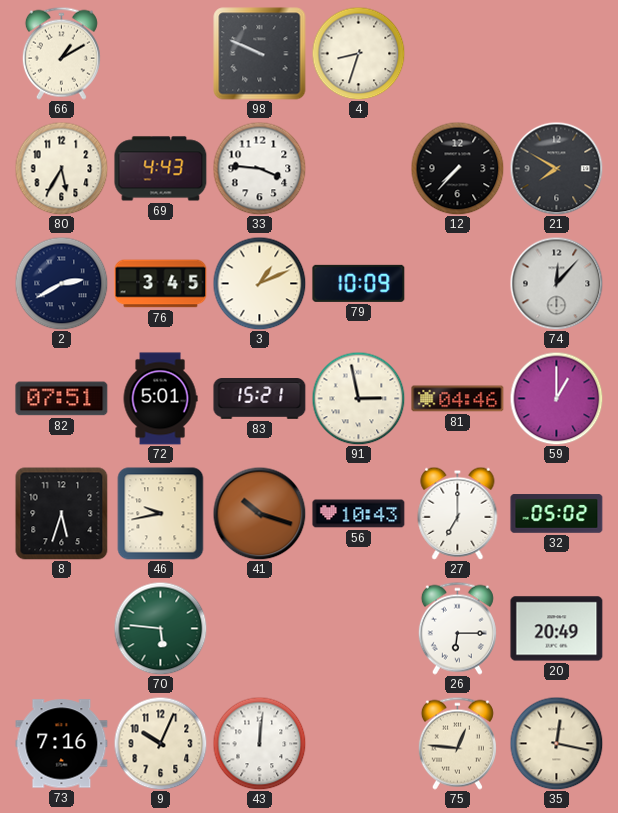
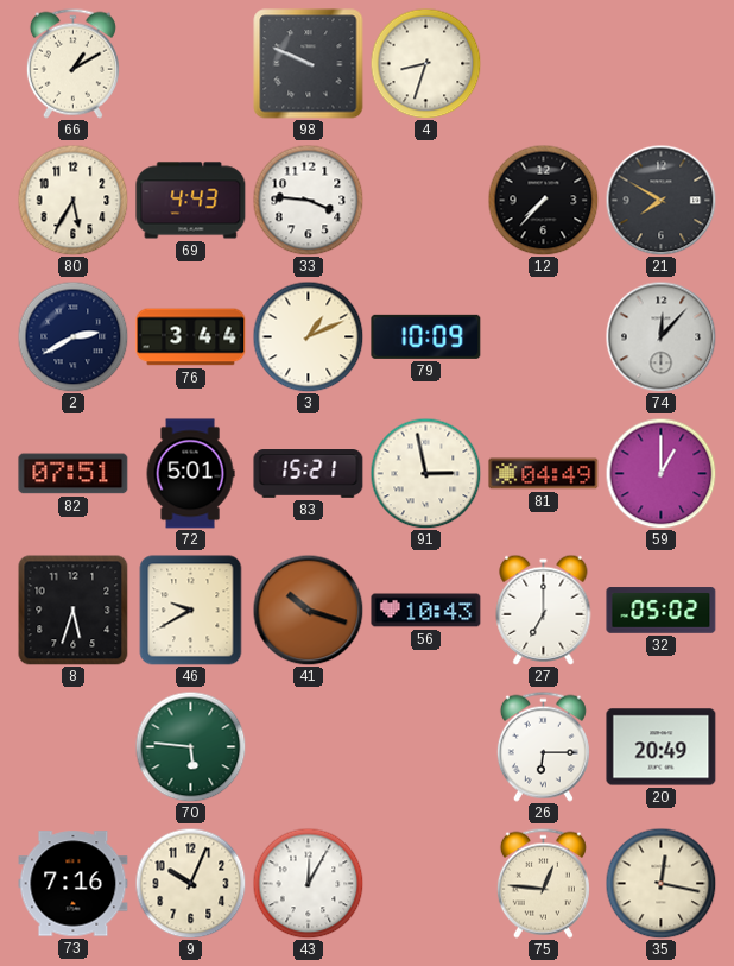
76: 3:45 -> 3:44 (191, 337)
81: 04:46 -> 04:49 (544, 474)
46: 9:43 -> 9:40 (191, 611)
43: 12:01 -> 12:05 (308, 883)
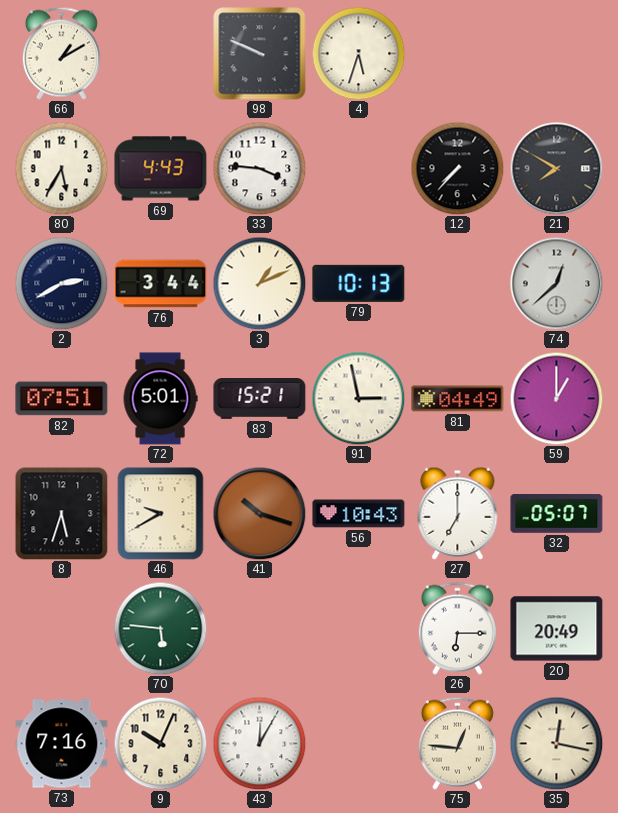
4: 8:33 -> 5:33 (358, 53)
79: 10:09 -> 10:13 (359, 283)
74: 12:07 -> 12:38 (556, 283)
32: 05:02 -> 05:07 (557, 514)
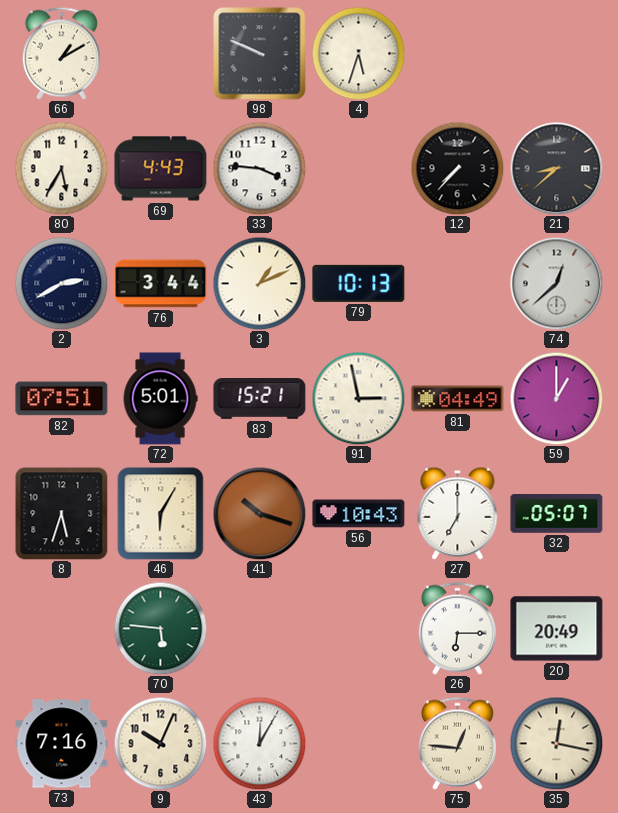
21: 7:50 -> 8:38 (556, 168)
46: 9:40 -> 6:05 (161, 514)
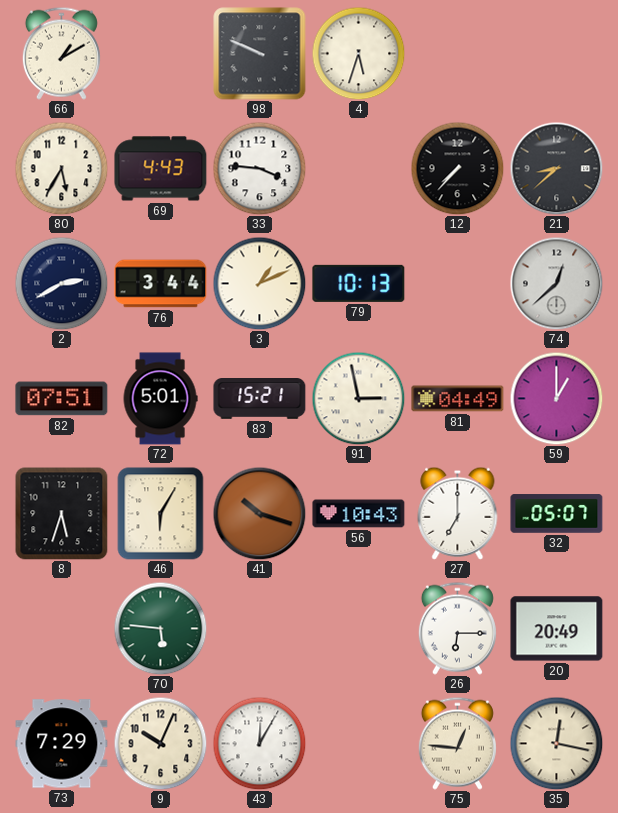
73: 7:16 -> 7:29 (62, 744)
